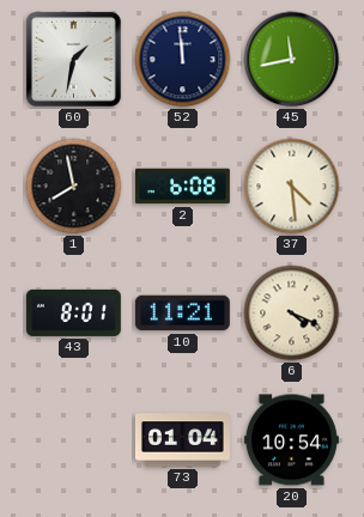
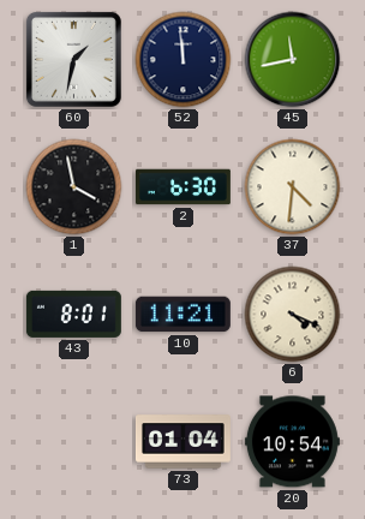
1: 7:58 -> 3:58 (74, 187)
2: 6:08 -> 6:30 (182, 187)
37: 4:29 -> 4:31 (293, 187)
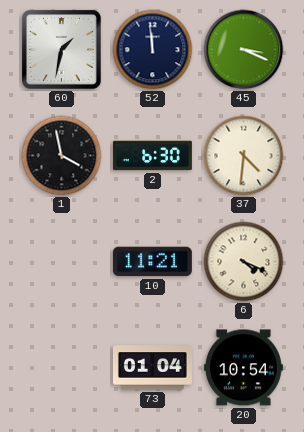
45: 11:43 -> 3:19 (244, 50)
43: 8:01 -> none (73, 314)
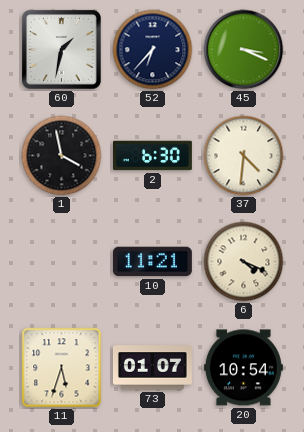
52: 11:59 -> 6:37 (153, 50)
11: none -> 5:33 (62, 368)
73: 01:04 -> 01:07 (152, 368)
